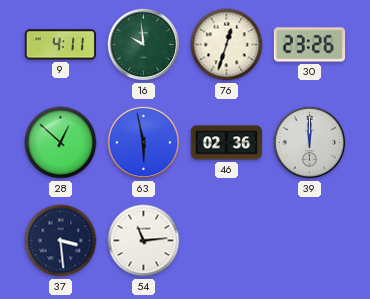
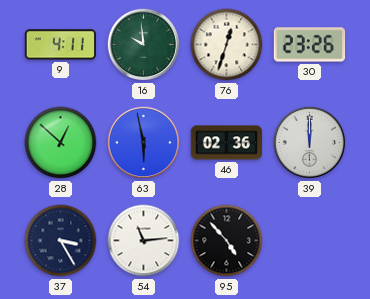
37: 3:29 -> 3:25 (61, 241)
95: none -> 4:53 (227, 241)
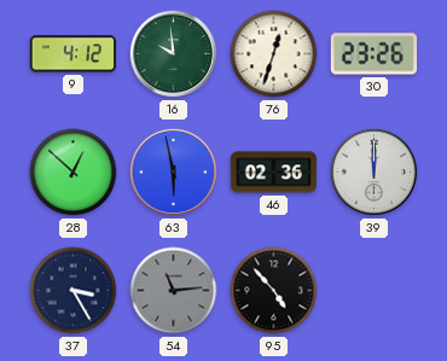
9: 4:11 -> 4:12 (72, 54)
54 dial: white -> grey (174, 291)
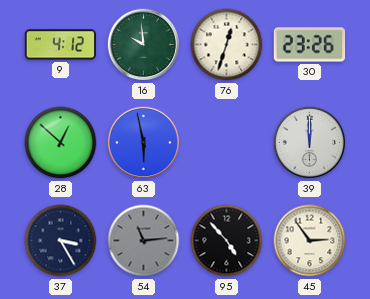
46: 02:36 -> none (274, 173)
45: none -> 2:54 (310, 241)
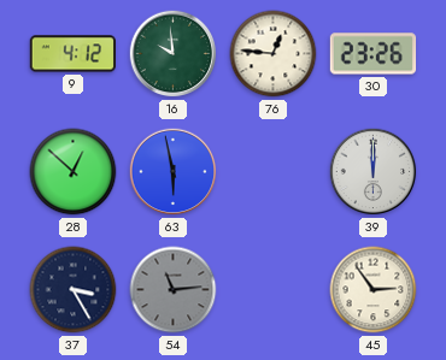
76: 12:33 -> 12:46 (274, 54)
95: 4:53 -> none (227, 241)
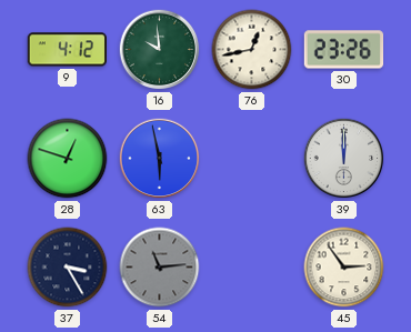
76: 12:46 -> 12:43 (252, 50)
28: 12:52 -> 12:48 (68, 159)
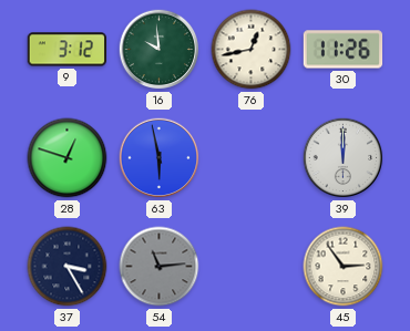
9: 4:12 -> 3:12 (66, 50)
30: 23:26 -> 11:26 (344, 50)
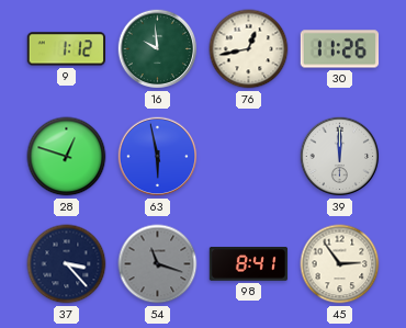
9: 3:12 -> 1:12 (66, 49)
37: 3:25 -> 3:23 (67, 264)
54: 11:14 -> 11:18 (158, 264)
98: none -> 8:41 (249, 264)
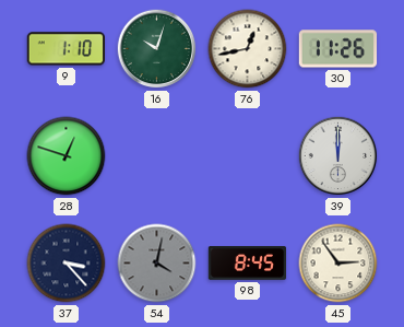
9: 1:12 -> 1:10 (66, 49)
16: 9:59 -> 10:03 (157, 49)
63: 5:58 -> none (158, 157)
54: 11:18 -> 4:02 (157, 264)
98: 8:41 -> 8:45 (248, 264)
